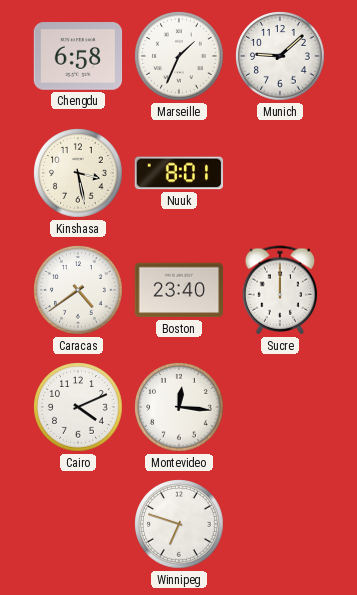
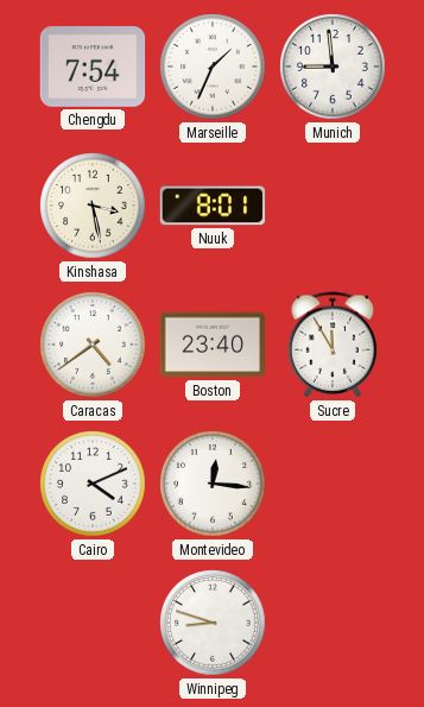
Chengdu: 6:58 -> 7:54 (93, 67)
Munich: 9:08 -> 8:59 (333, 67)
Sucre: 12:00 -> 11:55 (333, 345)
Winnipeg: 6:48 -> 8:48 (213, 623)
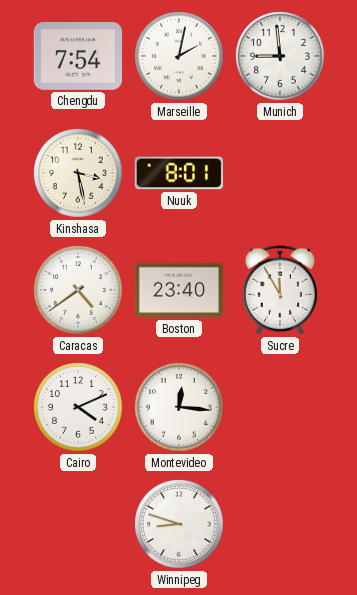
Marseille: 1:34 -> 2:02 (179, 56)
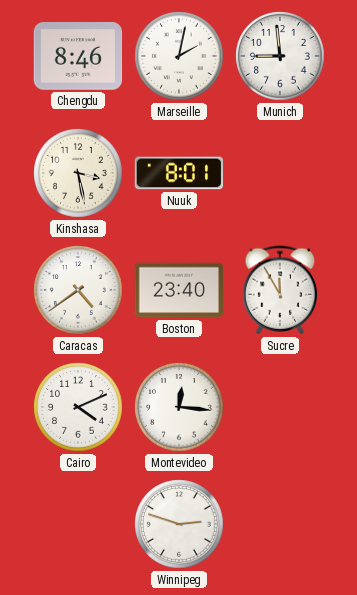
Chengdu: 7:54 -> 8:46 (78, 56)
Winnipeg: 8:48 -> 2:48 (179, 524)
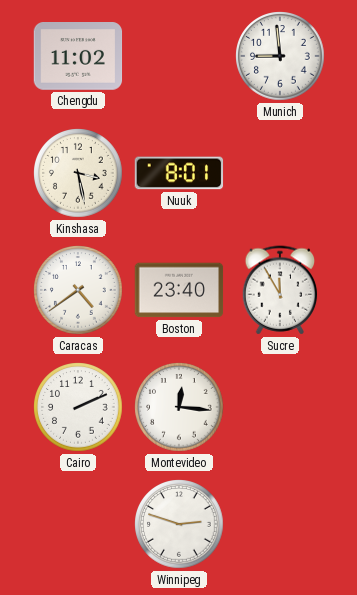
Chengdu: 8:46 -> 11:02 (78, 56)
Marseille: 2:02 -> none (179, 56)
Cairo: 4:11 -> 2:11 (78, 407)
